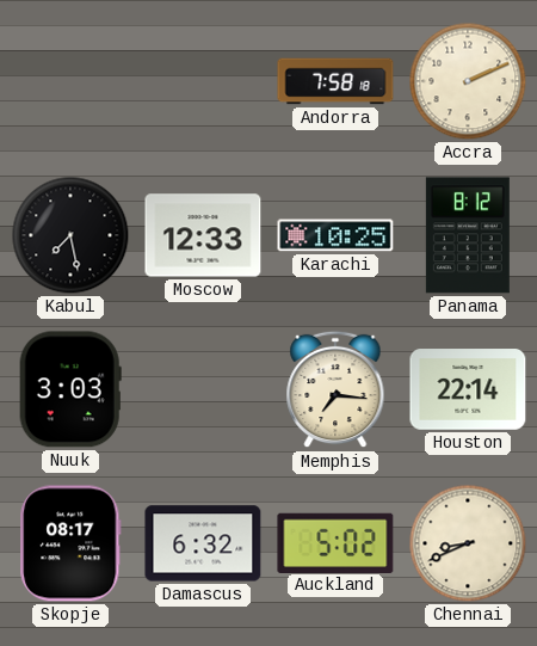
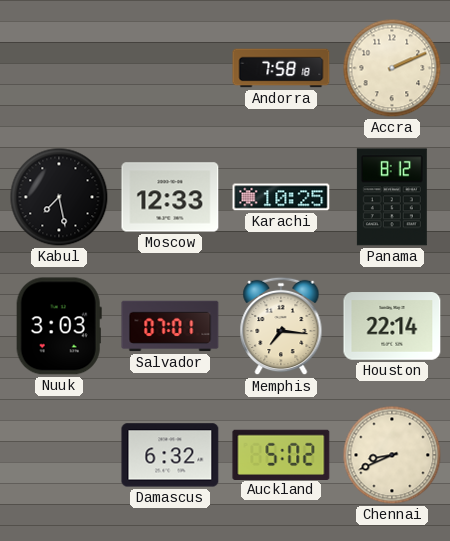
Salvador: none -> 07:01 (170, 326)
Skopje: 08:17 -> none (70, 543)
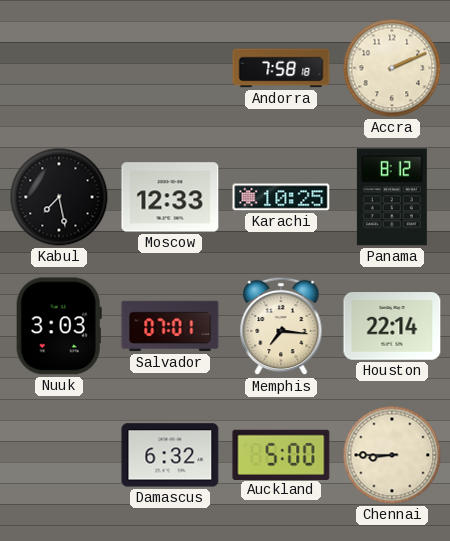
Auckland: 5:02 -> 5:00 (281, 454)
Chennai: 8:41 -> 8:45 (392, 455)
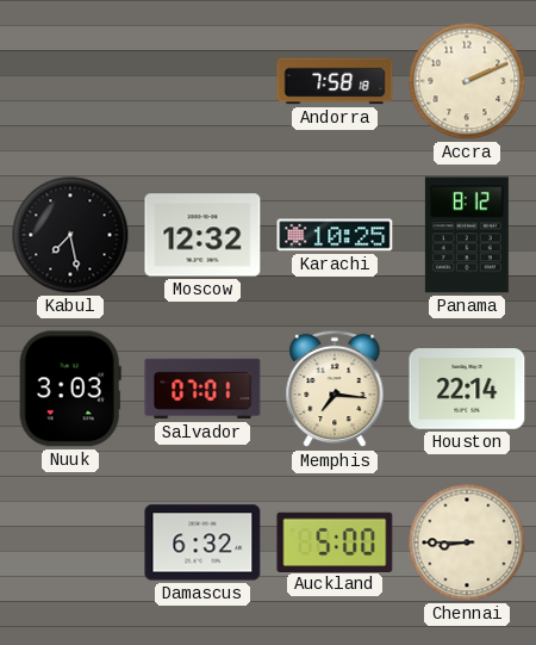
Moscow: 12:33 -> 12:32 (202, 235)
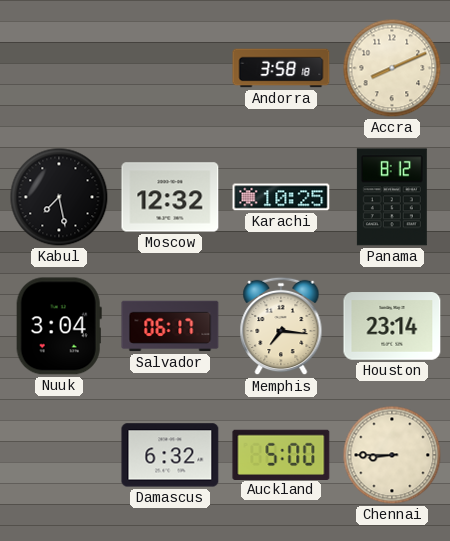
Andorra: 7:58 -> 3:58 (281, 68)
Accra: 2:11 -> 8:11 (392, 68)
Nuuk: 3:03 -> 3:04 (59, 326)
Salvador: 07:01 -> 06:17 (170, 326)
Houston: 22:14 -> 23:14 (392, 326)
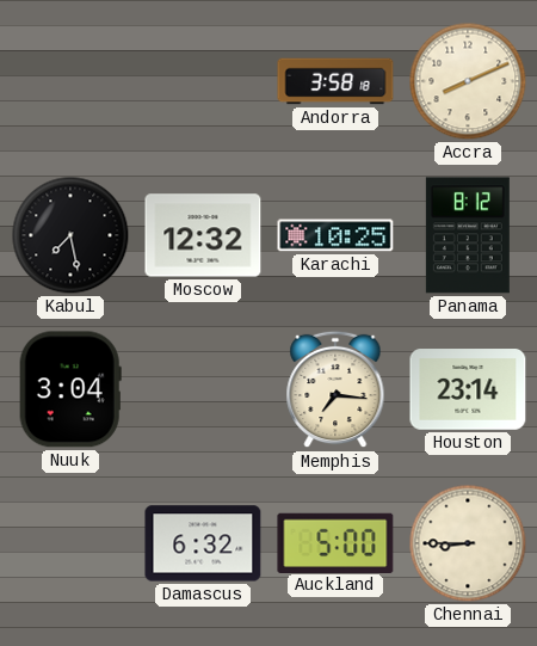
Salvador: 06:17 -> none (170, 326)
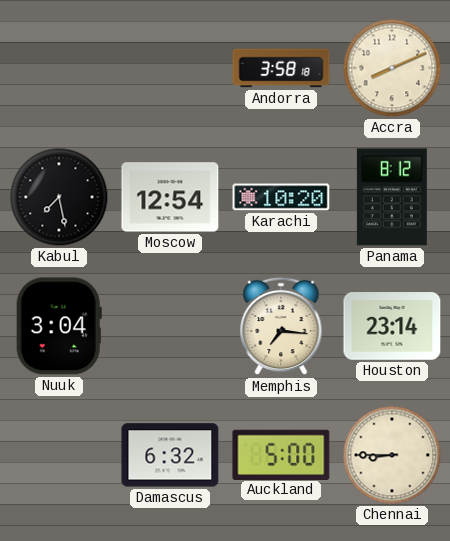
Moscow: 12:32 -> 12:54 (170, 197)
Karachi: 10:25 -> 10:20 (281, 197)
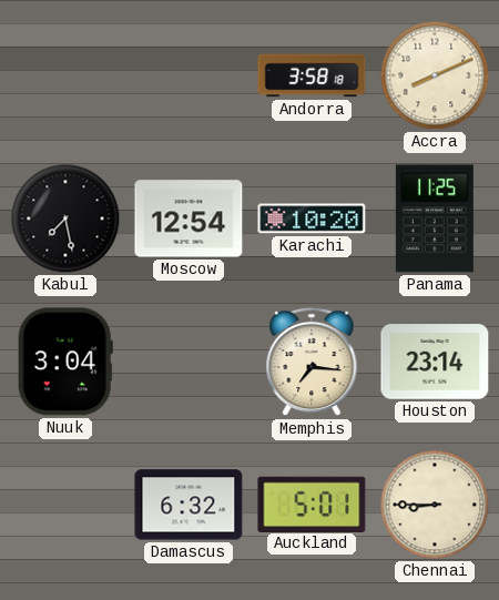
Panama: 8:12 -> 11:25 (435, 218)
Auckland: 5:00 -> 5:01 (312, 504)
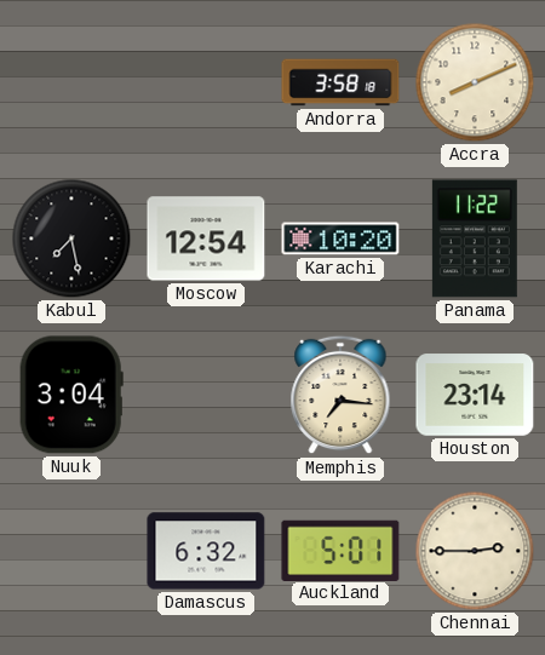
Panama: 11:25 -> 11:22 (475, 239)
Chennai: 8:45 -> 2:45 (475, 551)
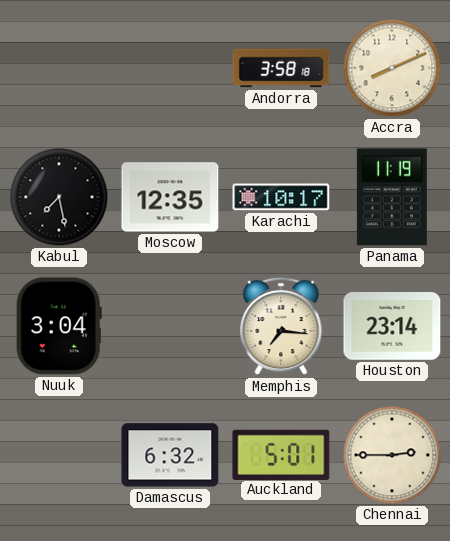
Moscow: 12:54 -> 12:35 (170, 197)
Karachi: 10:20 -> 10:17 (281, 197)
Panama: 11:22 -> 11:19 (392, 197)
